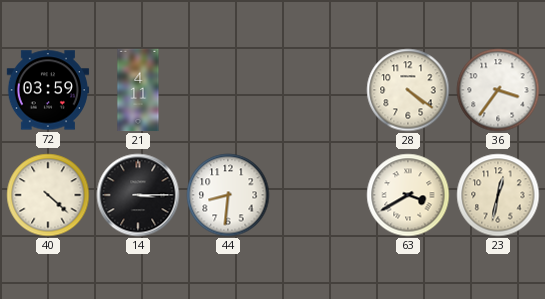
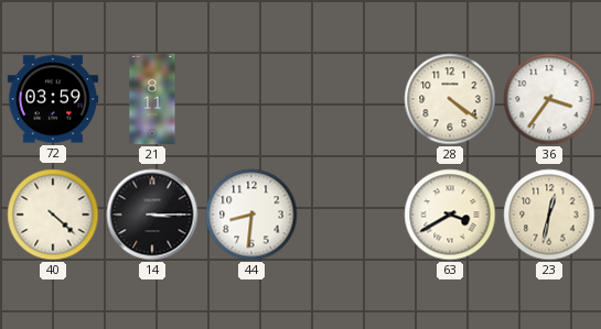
21: 4:11 -> 8:11 (152, 99)
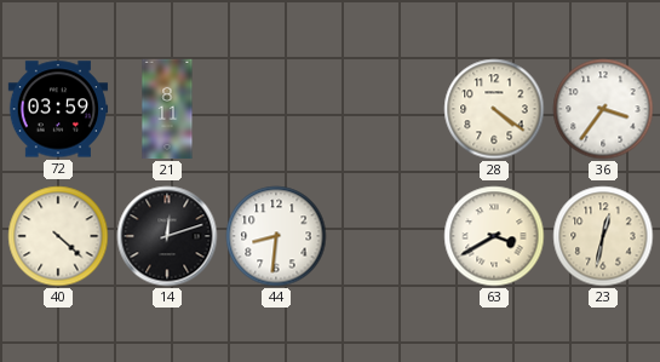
14: 3:15 -> 12:12 (167, 236)
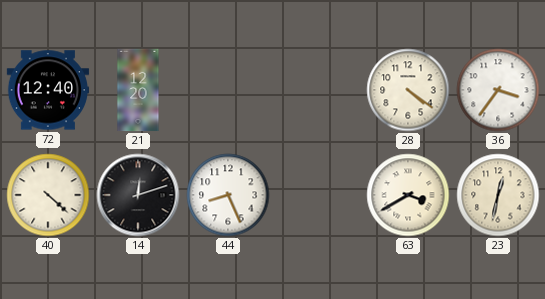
72: 03:59 -> 12:40 (48, 90)
21: 8:11 -> 12:20 (138, 90)
44: 8:31 -> 8:26 (228, 195)
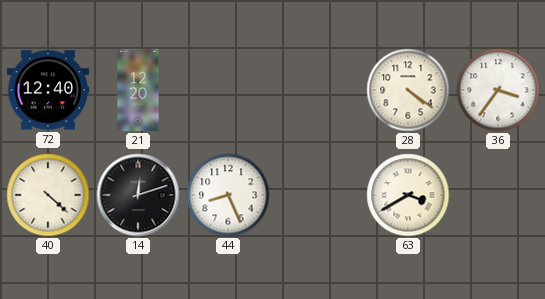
23: 12:32 -> none (498, 195)
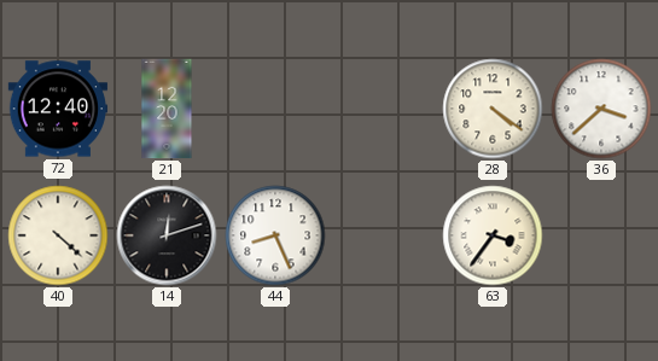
36: 3:36 -> 3:38 (601, 109)
63: 3:40 -> 3:36 (493, 235)
